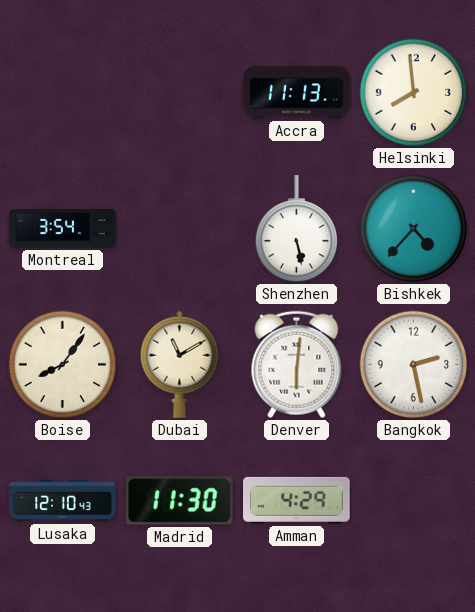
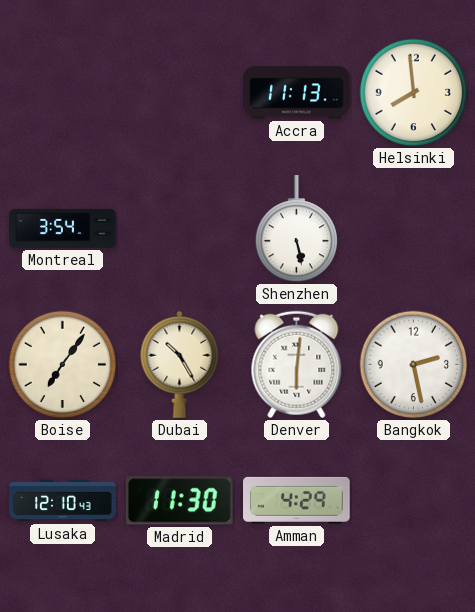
Bishkek: 4:37 -> none (414, 229)
Boise: 8:06 -> 7:06 (63, 365)
Dubai: 11:10 -> 10:25 (180, 364)
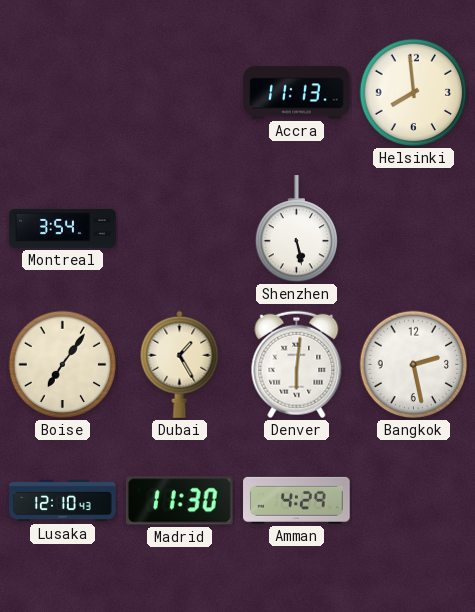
Dubai: 10:25 -> 1:25 (180, 364)
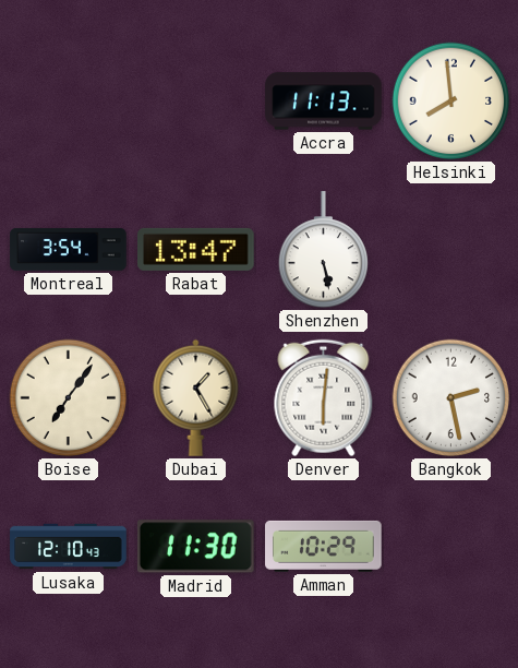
Rabat: none -> 13:47 (196, 249)
Amman: 4:29 -> 10:29 (324, 546)
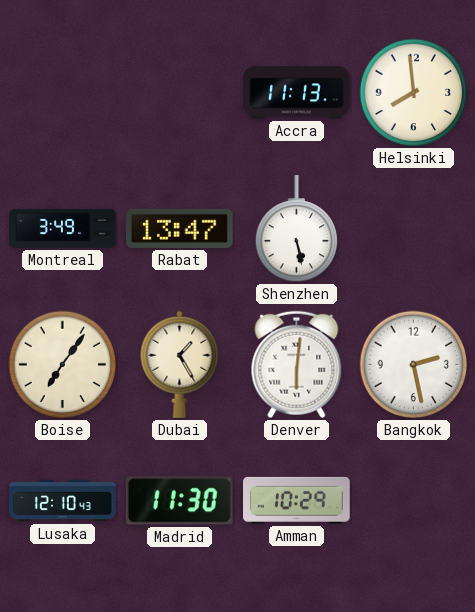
Montreal: 3:54 -> 3:49 (63, 228)
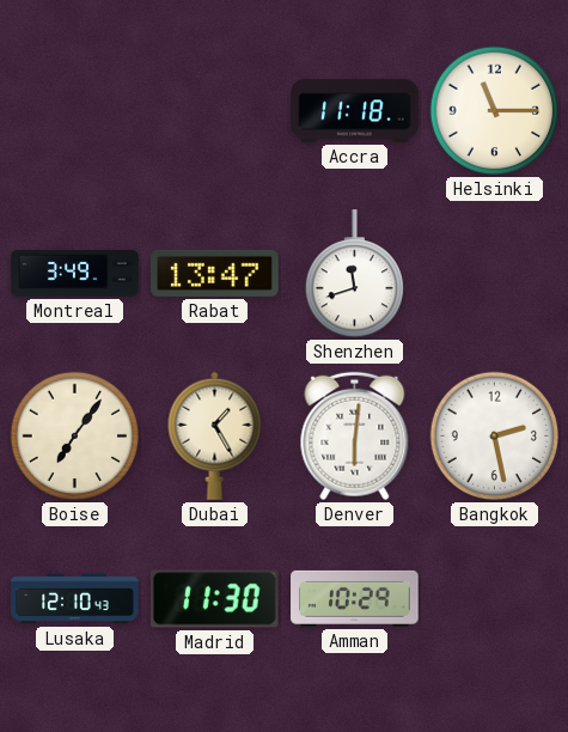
Accra: 11:13 -> 11:18 (355, 111)
Helsinki: 7:59 -> 11:15 (495, 111)
Shenzhen: 5:28 -> 11:42 (354, 274)
